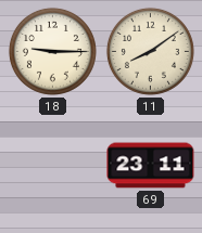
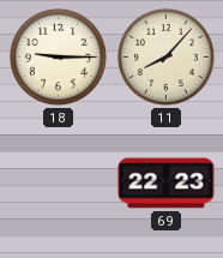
11: 8:09 -> 8:07 (165, 56)
69: 23:11 -> 22:23 (167, 184)
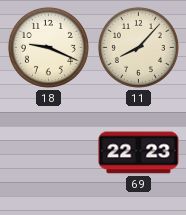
18: 9:15 -> 9:19 (48, 47)
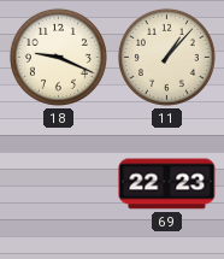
11: 8:07 -> 1:07 (166, 57)
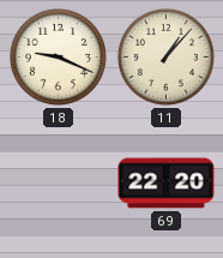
69: 22:23 -> 22:20 (167, 184)
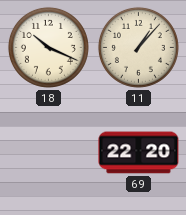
18: 9:19 -> 10:19 (48, 47)
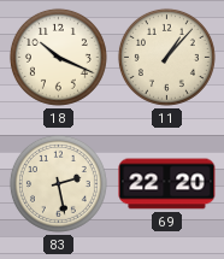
83: none -> 2:28 (58, 183)
